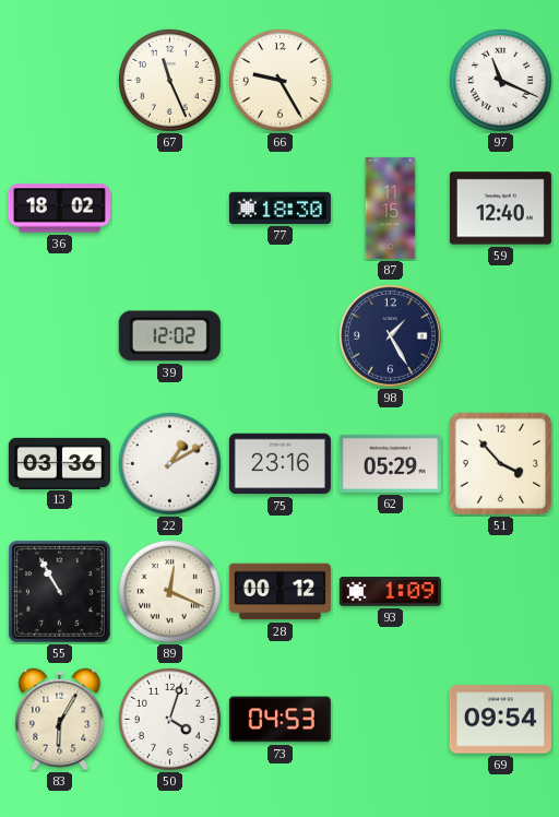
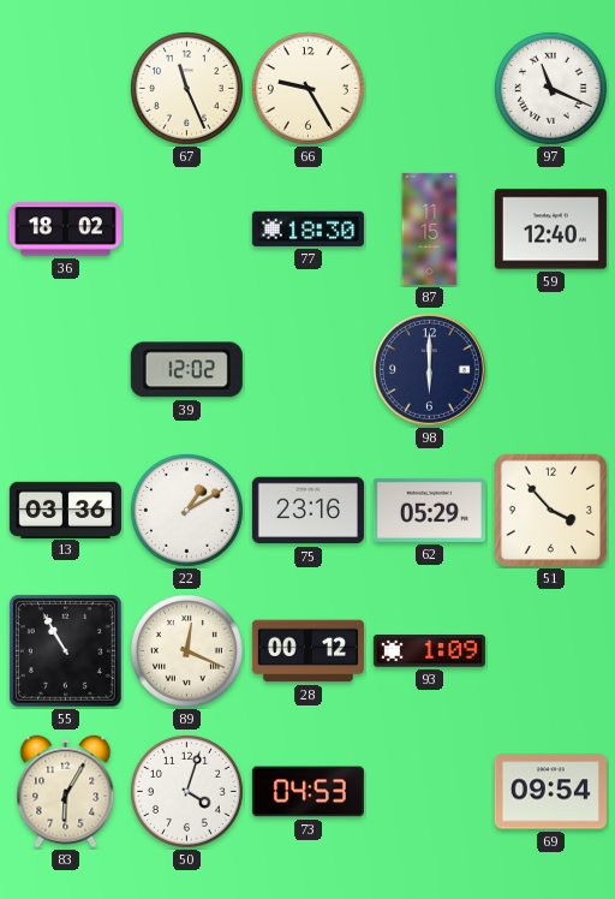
98: 1:25 -> 6:00 (429, 369)
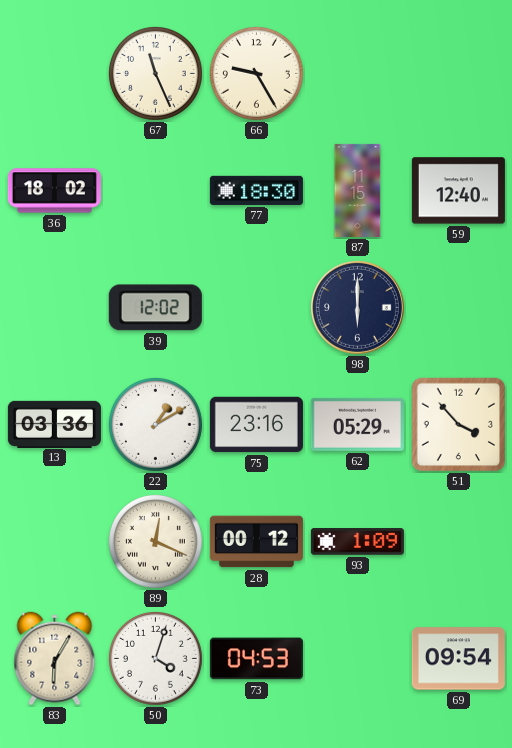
97: 11:19 -> none (550, 88)
55: 10:55 -> none (66, 651)
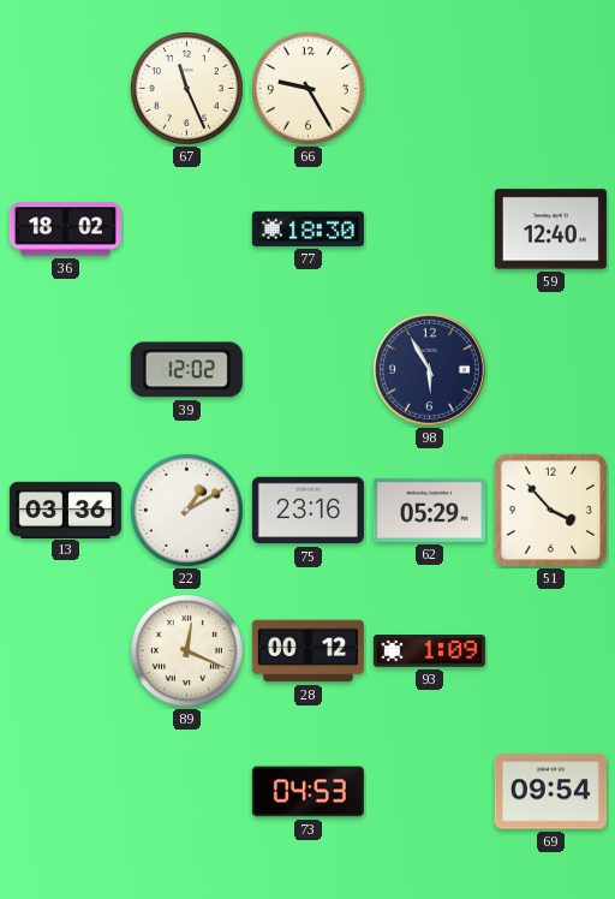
87: 11:15 -> none (358, 190)
98: 6:00 -> 5:55 (429, 369)
83: 6:05 -> none (55, 659)
50: 4:03 -> none (155, 658)
